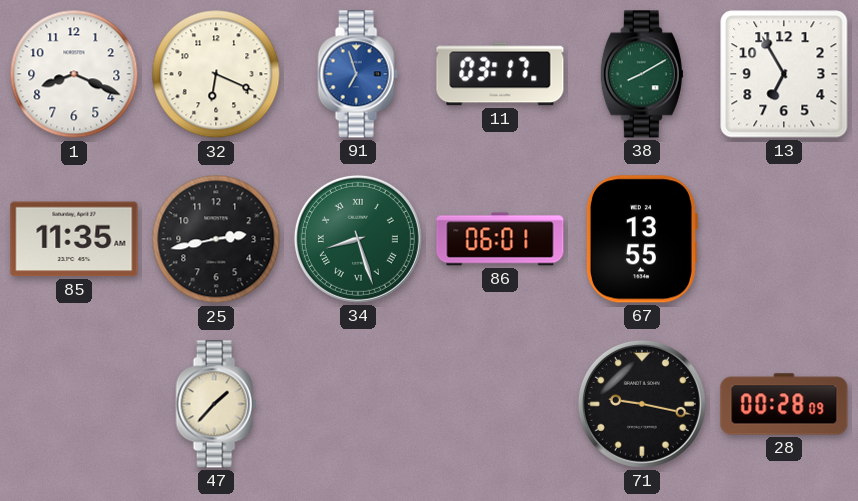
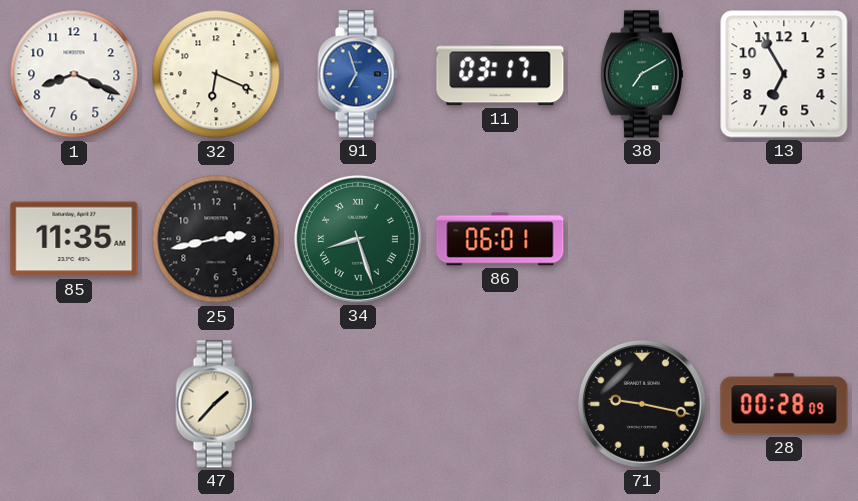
38: 8:10 -> 7:10 (642, 74)
67: 13:55 -> none (641, 239)
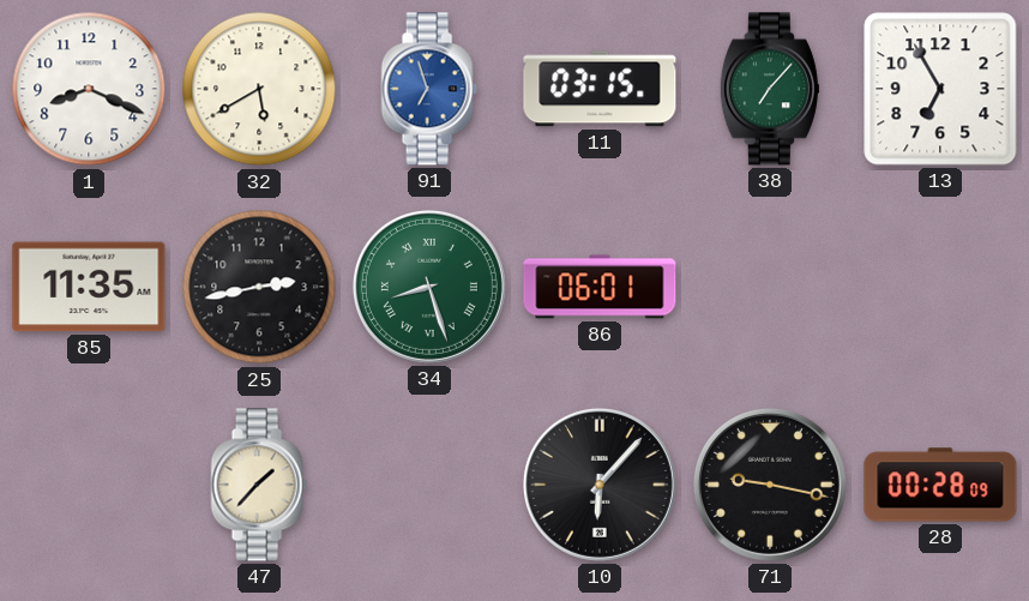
32: 6:19 -> 5:40 (259, 89)
11: 03:17 -> 03:15 (600, 89)
38: 7:10 -> 7:07 (770, 89)
10: none -> 6:07 (600, 485)
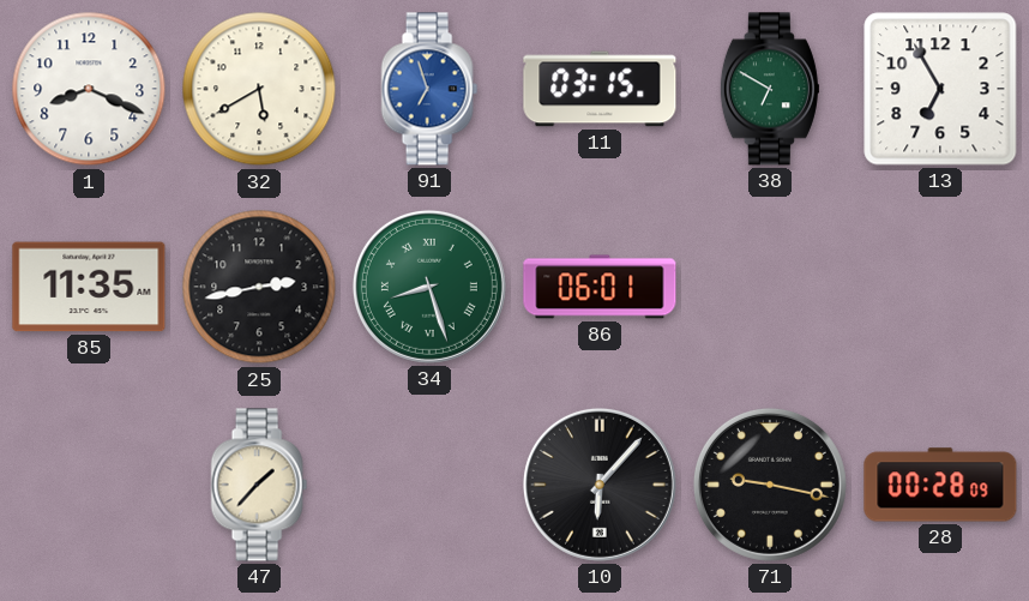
38: 7:07 -> 6:50 (770, 89)
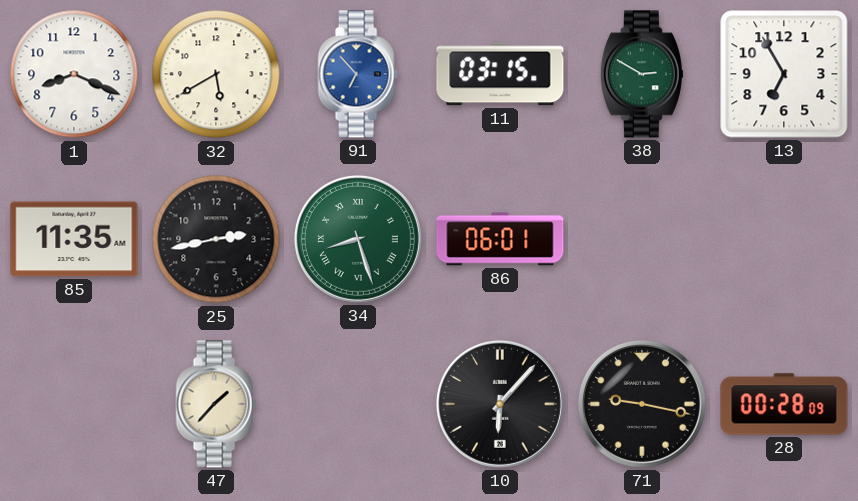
91: 6:57 -> 6:53 (358, 74)
38: 6:50 -> 2:50 (642, 74)
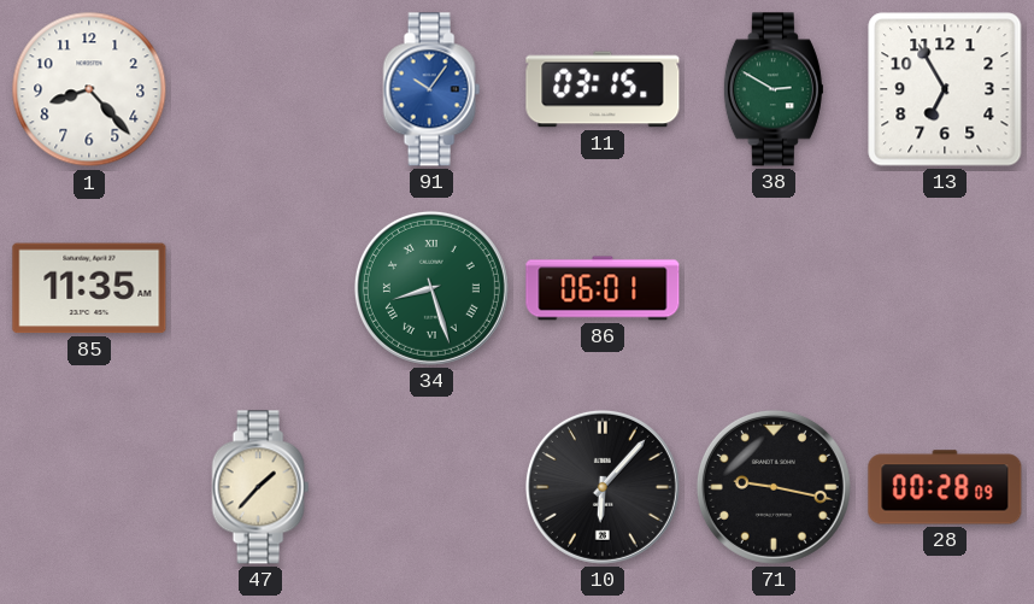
1: 8:19 -> 8:23 (89, 89)
32: 5:40 -> none (216, 74)
91: 6:53 -> 10:06 (431, 89)
25: 2:43 -> none (216, 239)
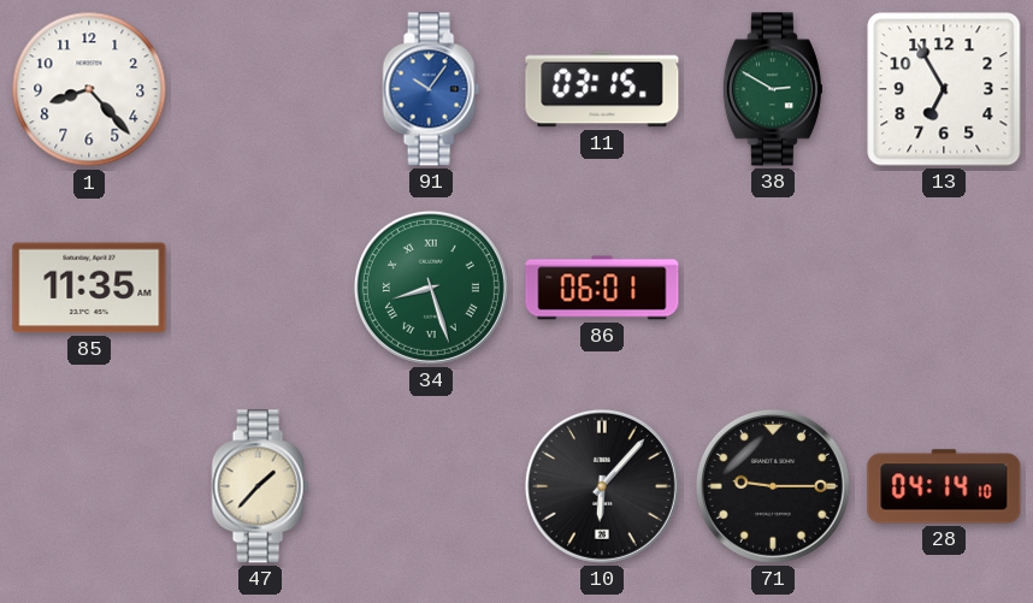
71: 9:17 -> 9:15 (773, 486)
28: 00:28 -> 04:14 (944, 486)
